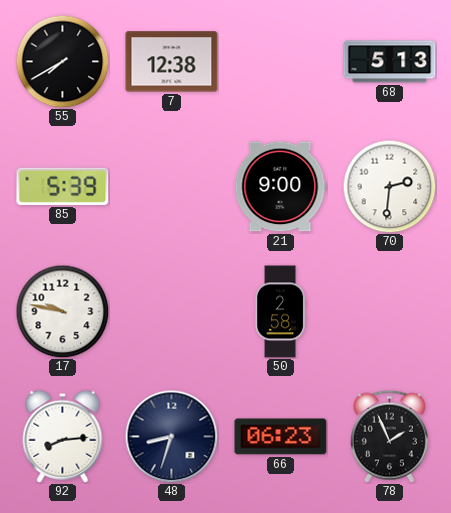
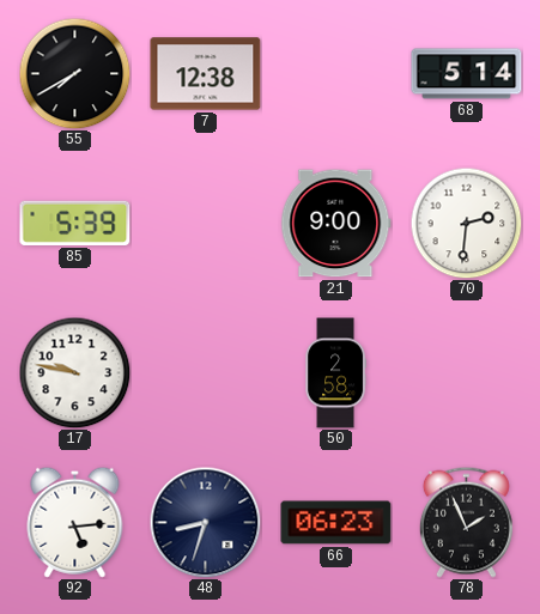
68: 5:13 -> 5:14 (467, 74)
92: 8:14 -> 5:14 (75, 522)
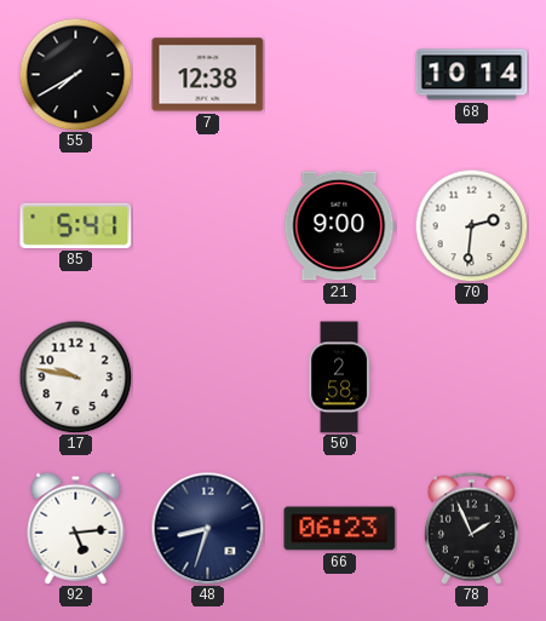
68: 5:14 -> 10:14 (472, 75)
85: 5:39 -> 5:41 (76, 225)
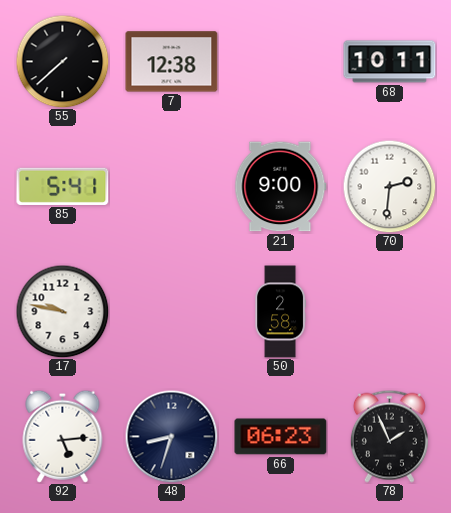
55: 7:40 -> 7:38 (62, 61)
68: 10:14 -> 10:11 (390, 62)
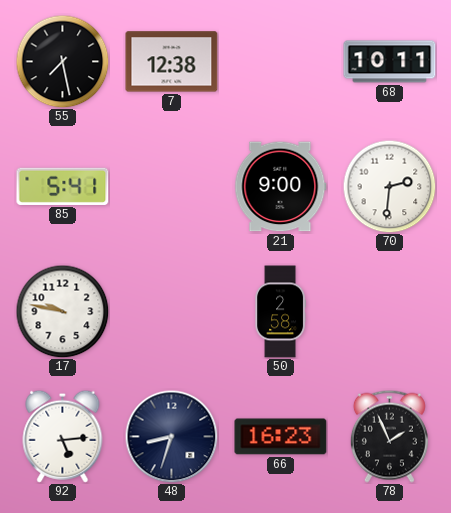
55: 7:38 -> 7:28 (62, 61)
66: 06:23 -> 16:23 (281, 437)
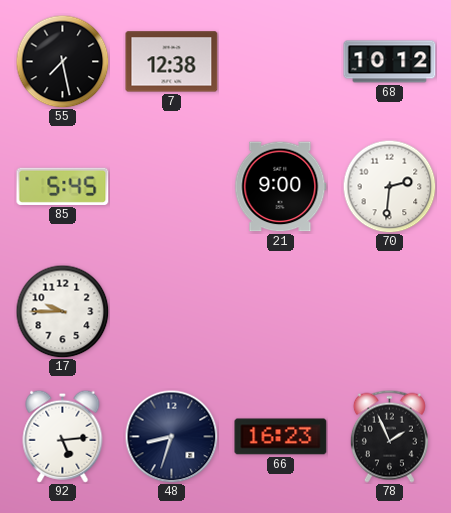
68: 10:11 -> 10:12 (390, 62)
85: 5:41 -> 5:45 (63, 186)
17: 9:47 -> 9:45 (62, 311)
50: 2:58 -> none (281, 312)
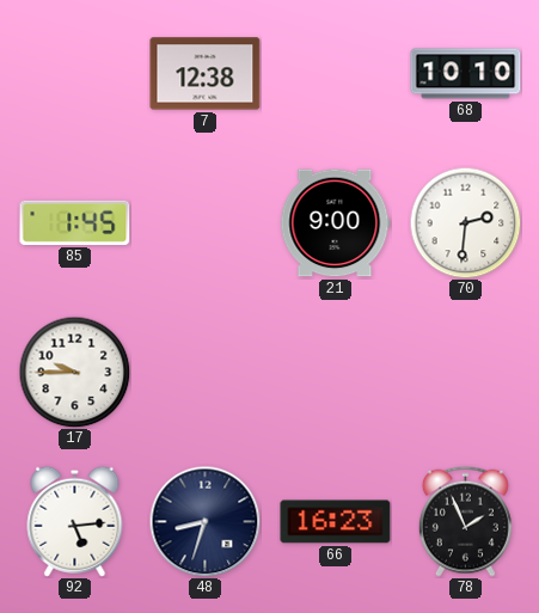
55: 7:28 -> none (62, 61)
68: 10:12 -> 10:10 (466, 74)
85: 5:45 -> 1:45 (75, 222)
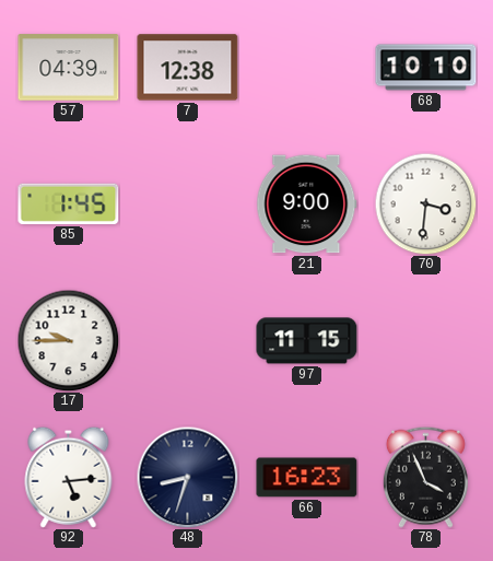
57: none -> 04:39 (69, 68)
70: 2:31 -> 3:31 (425, 203)
97: none -> 11:15 (307, 341)
78: 1:56 -> 3:56 (425, 477)
